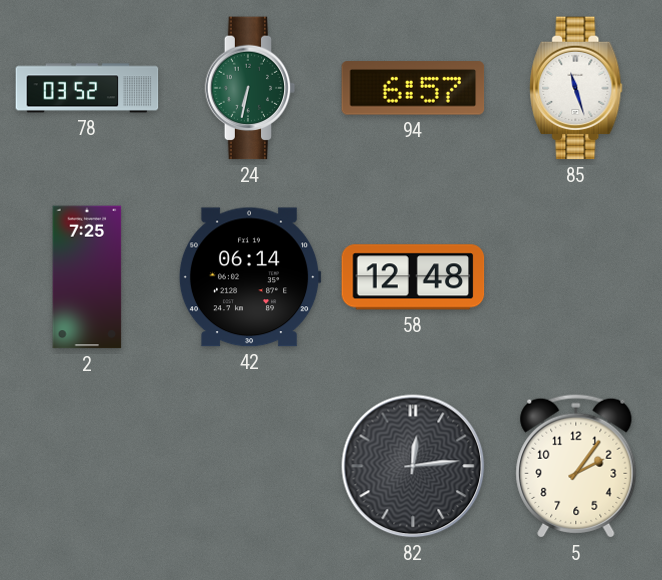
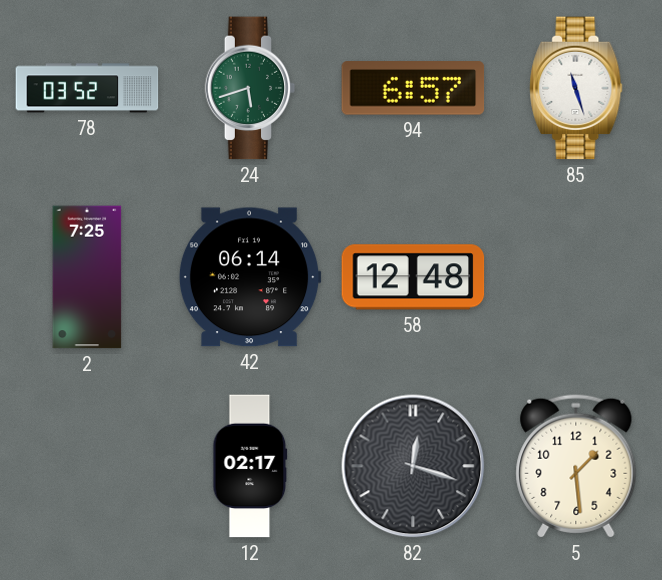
24: 6:32 -> 5:42 (250, 88)
12: none -> 02:17 (250, 466)
82: 12:14 -> 12:18 (413, 466)
5: 2:06 -> 1:29 (576, 466)
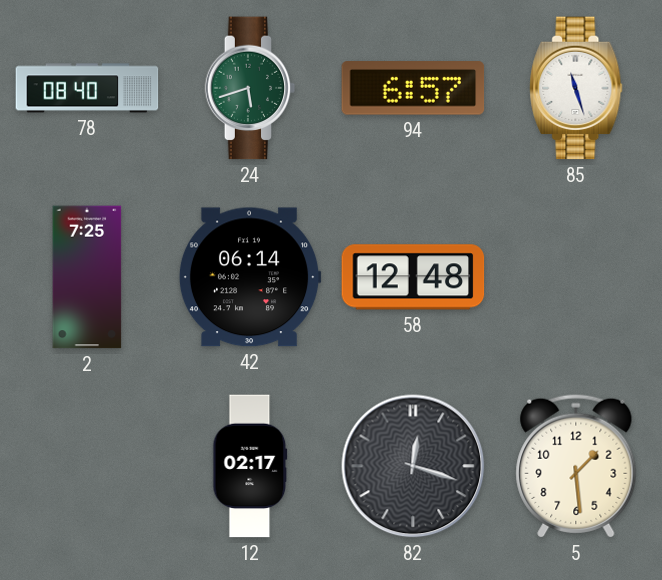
78: 03:52 -> 08:40 (87, 88)
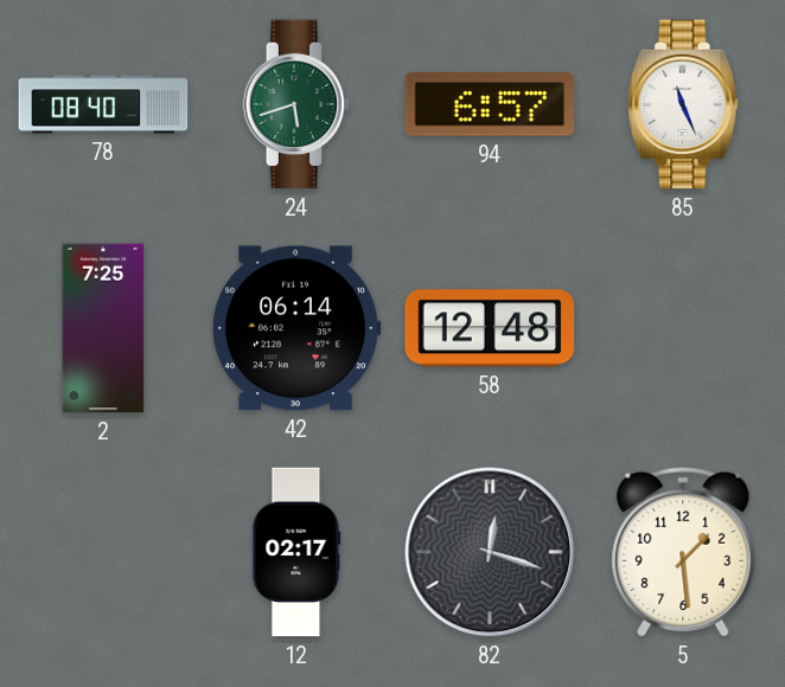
85: 11:27 -> 11:26 (683, 104)
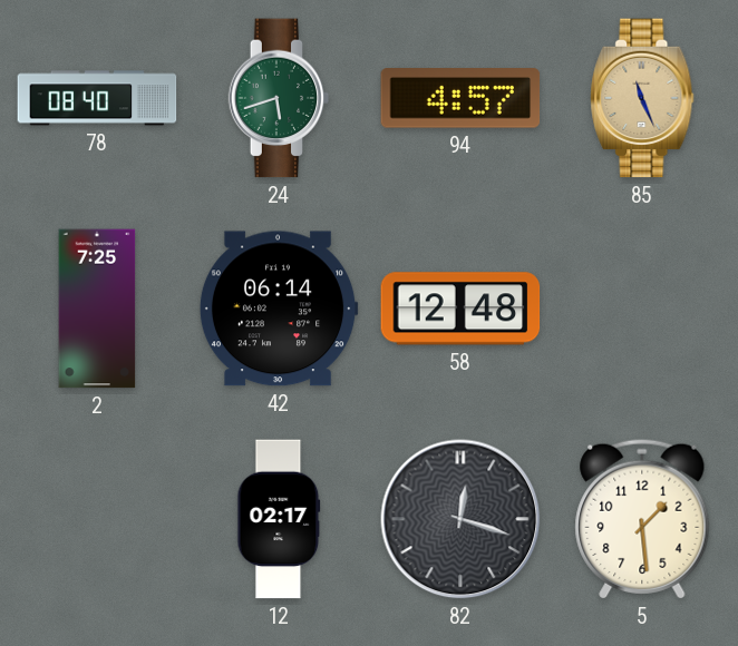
94: 6:57 -> 4:57 (460, 98)
85 dial: white -> champagne (642, 98)
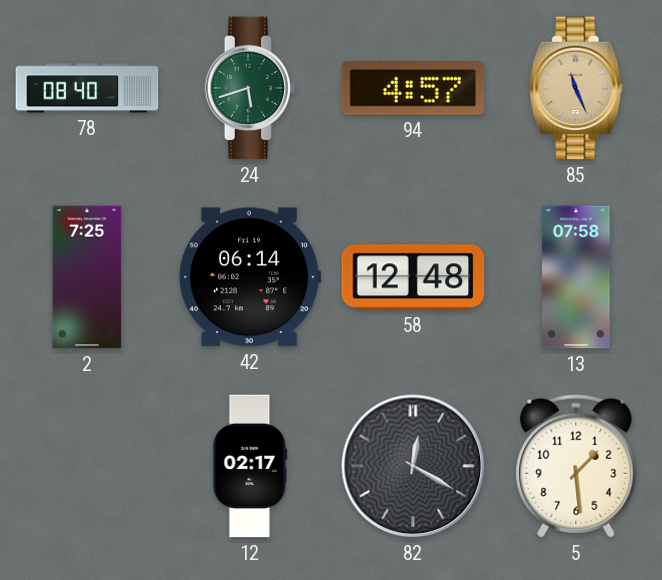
13: none -> 07:58 (576, 277)
82: 12:18 -> 12:20 (413, 466)
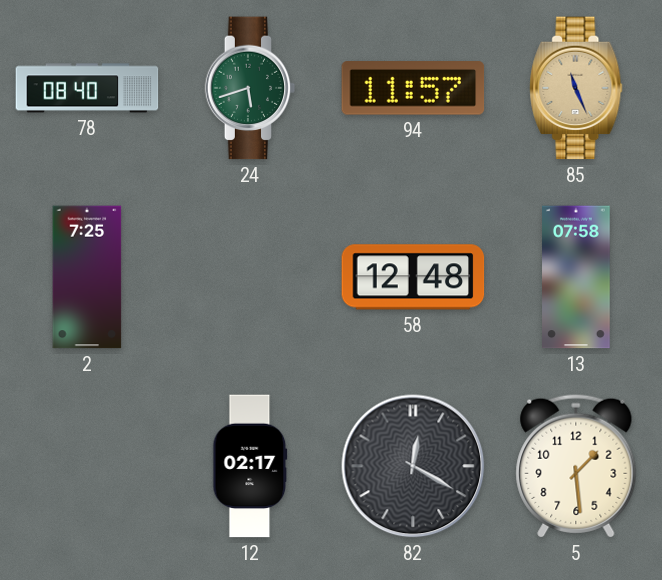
94: 4:57 -> 11:57 (413, 88)
42: 06:14 -> none (250, 277)
